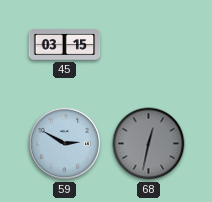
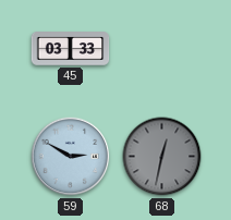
45: 03:15 -> 03:33 (71, 49)
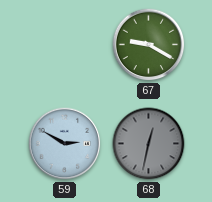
45: 03:33 -> none (71, 49)
67: none -> 9:20 (149, 45)
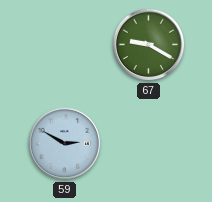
68: 12:32 -> none (149, 144)
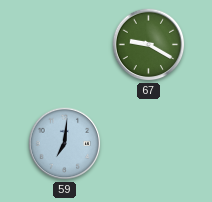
59: 2:50 -> 7:01 (65, 144)
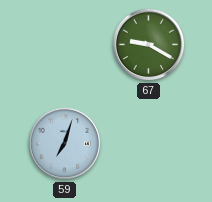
59: 7:01 -> 7:03 (65, 144)
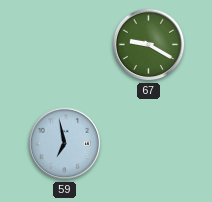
59: 7:03 -> 6:58 (65, 144)
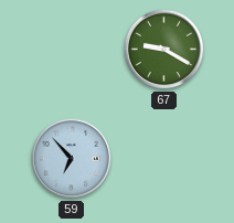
59: 6:58 -> 6:53 (72, 159)
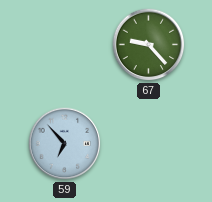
67: 9:20 -> 9:23 (149, 45)
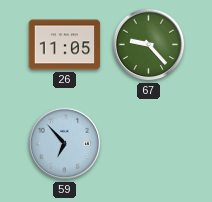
26: none -> 11:05 (65, 45)
